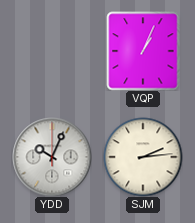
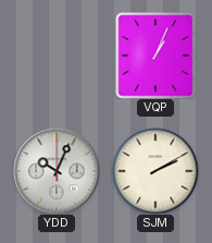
SJM: 2:14 -> 2:10 (155, 171)
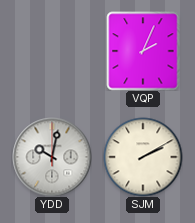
VQP: 1:04 -> 2:04 (143, 51)
YDD: 10:04 -> 10:02 (52, 157)
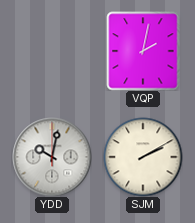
VQP: 2:04 -> 2:02 (143, 51)
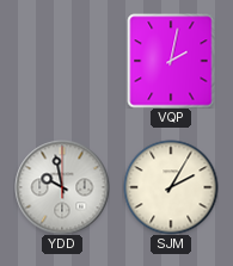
YDD: 10:02 -> 9:58 (62, 187)
SJM: 2:10 -> 2:05 (171, 187)
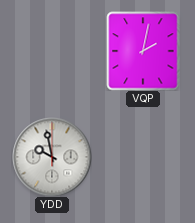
SJM: 2:05 -> none (171, 187)
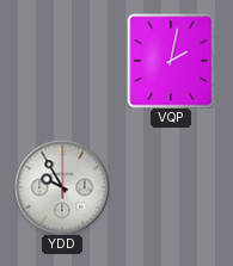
YDD: 9:58 -> 9:55 (62, 187)
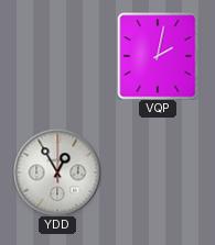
YDD: 9:55 -> 12:55 (57, 172)
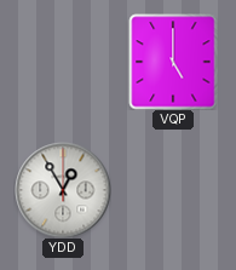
VQP: 2:02 -> 5:00 (173, 62)
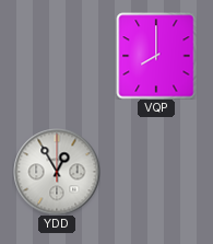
VQP: 5:00 -> 8:00 (156, 56)
